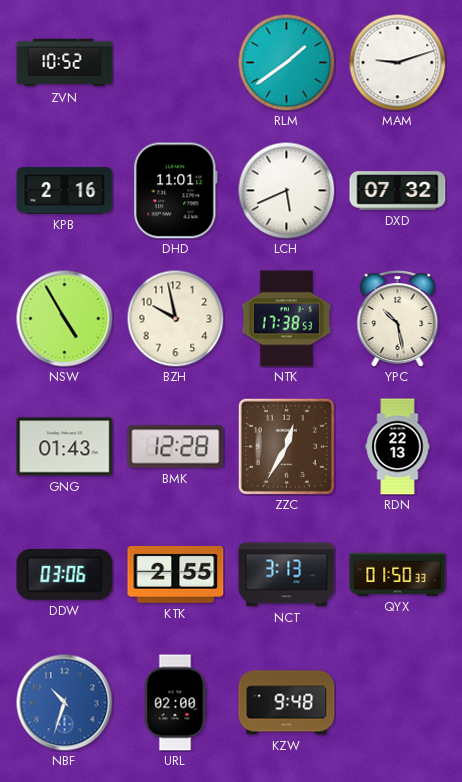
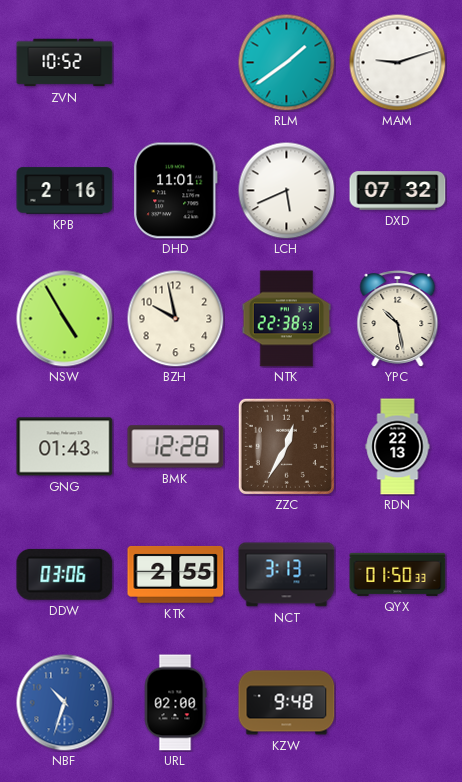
NTK: 17:38 -> 22:38 (287, 319)
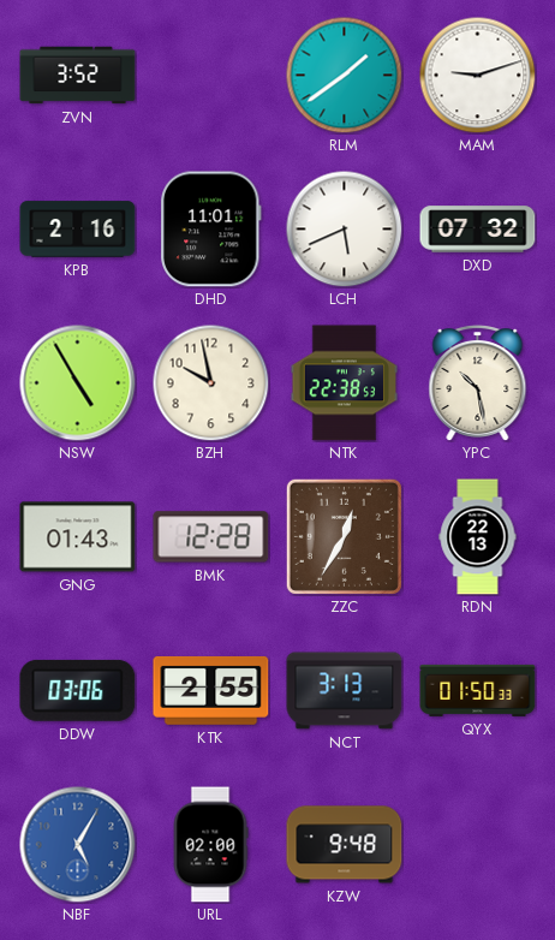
ZVN: 10:52 -> 3:52 (78, 76)
NBF: 10:33 -> 5:05 (78, 845)
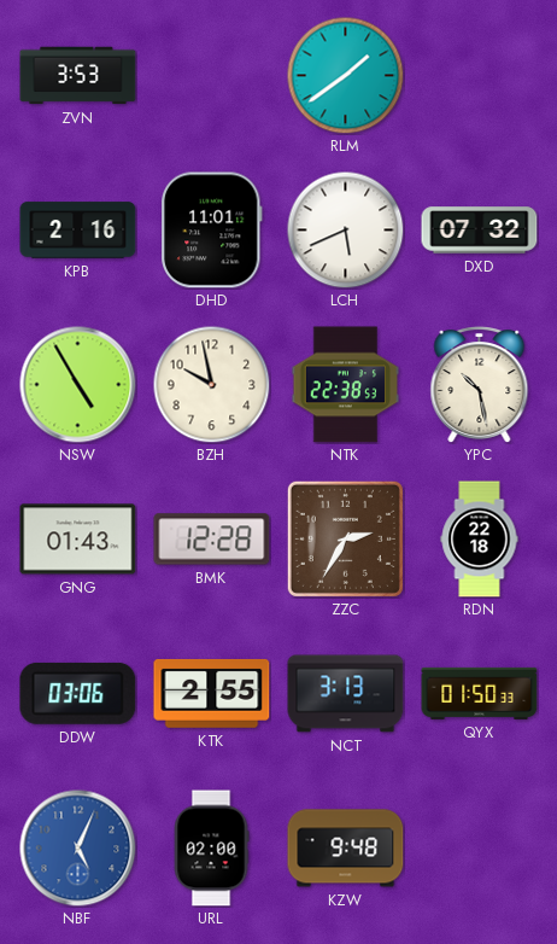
ZVN: 3:52 -> 3:53 (78, 76)
MAM: 9:12 -> none (477, 75)
ZZC: 12:35 -> 2:35 (345, 538)
RDN: 22:13 -> 22:18 (480, 540)
NBF: 5:05 -> 5:04 (78, 849)
